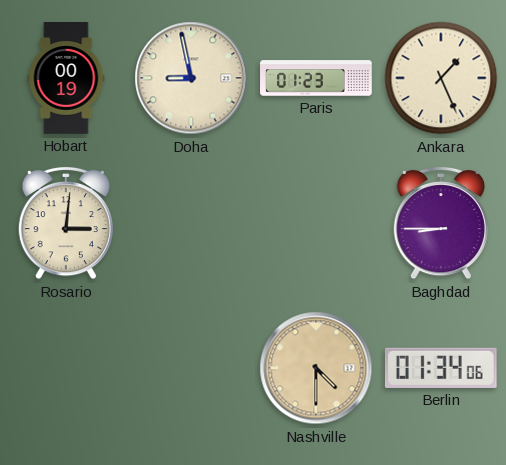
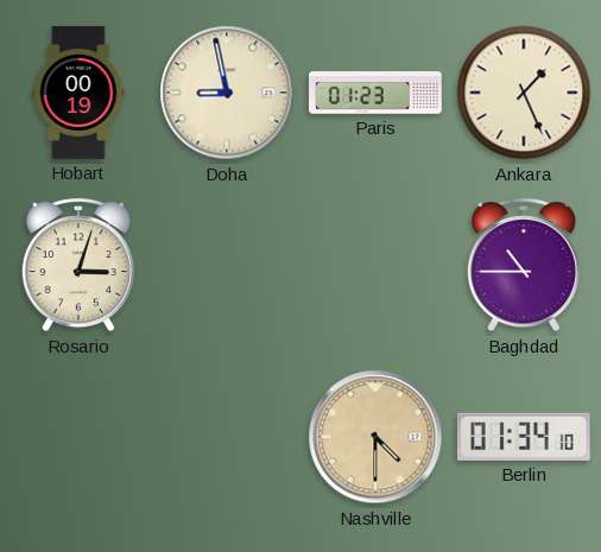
Rosario: 3:01 -> 3:03 (78, 265)
Baghdad: 8:45 -> 10:45 (524, 265)
Berlin: 01:34:06 -> 01:34:10 (524, 437)
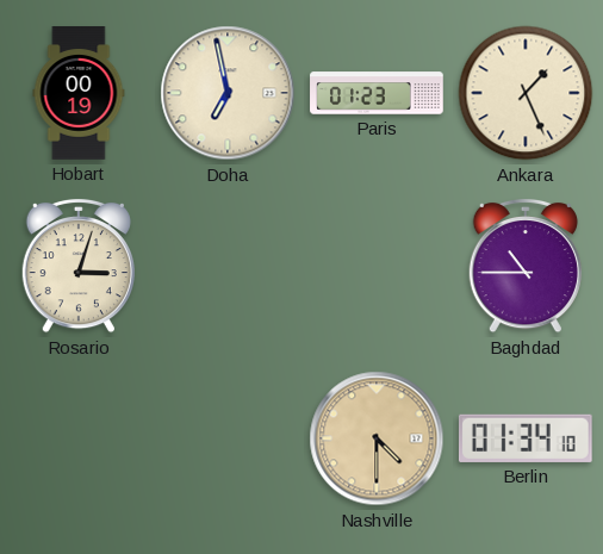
Doha: 8:58 -> 6:58 (228, 93)
